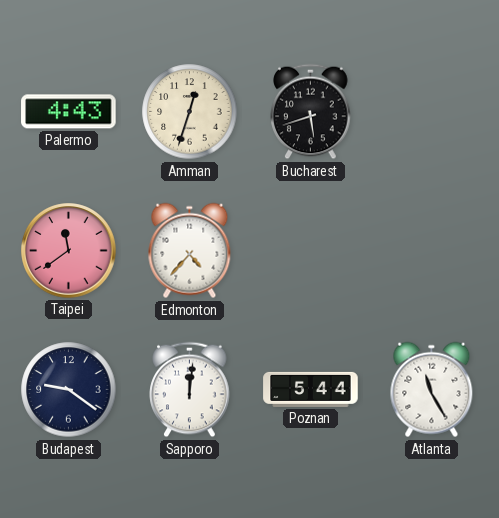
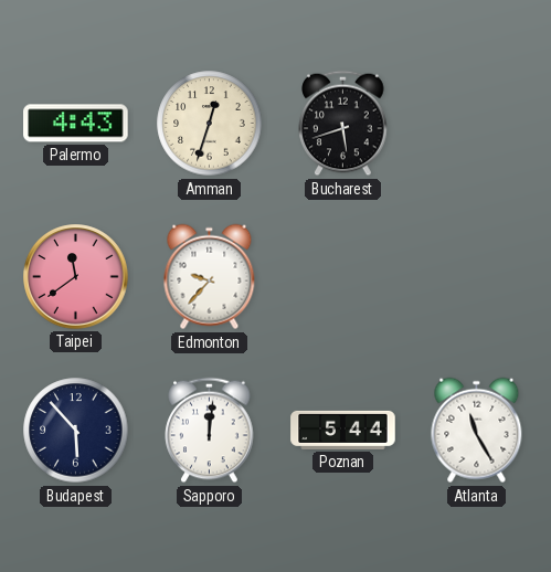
Edmonton: 4:37 -> 9:37 (210, 277)
Budapest: 9:21 -> 5:53 (76, 431)
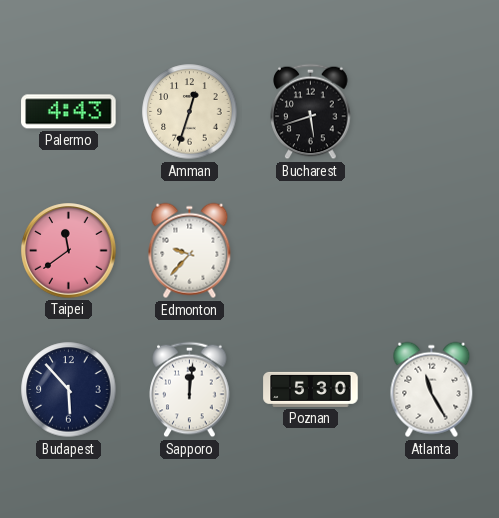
Poznan: 5:44 -> 5:30 (311, 389)
